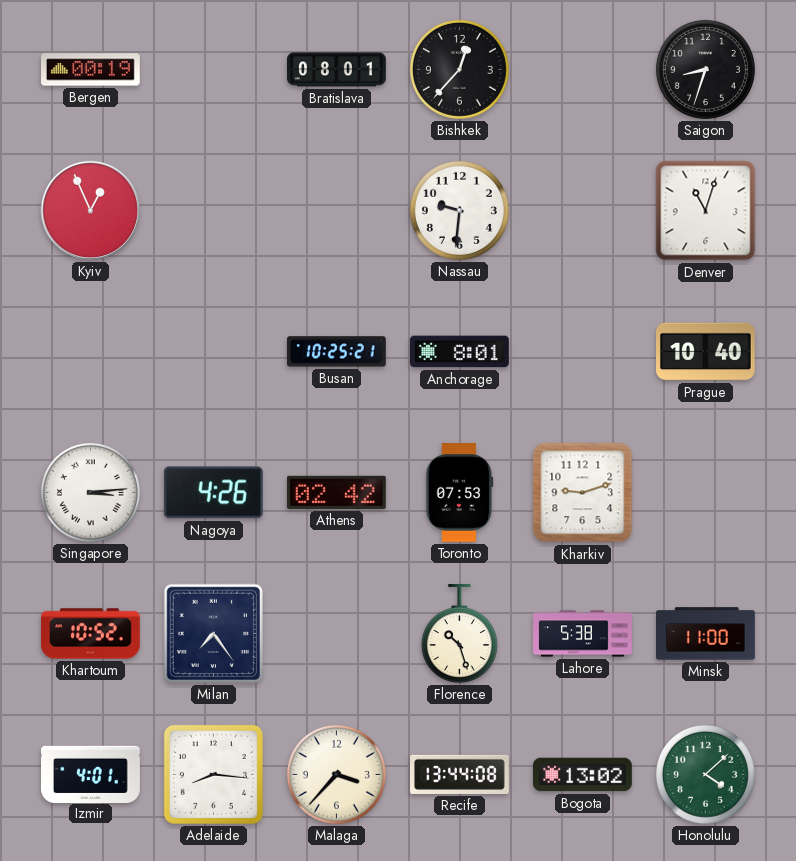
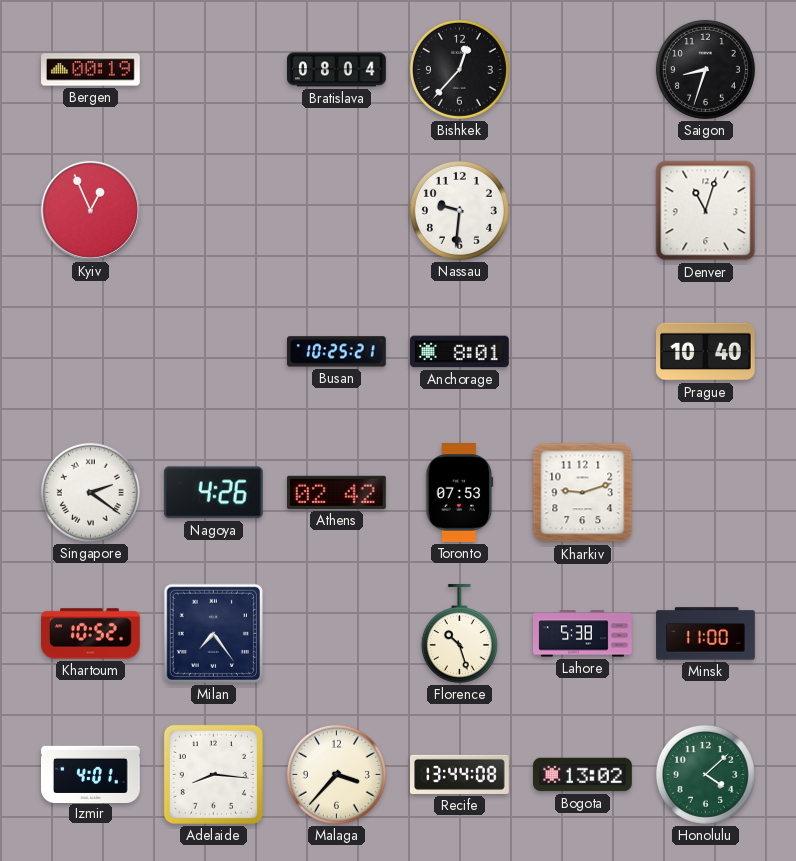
Bratislava: 08:01 -> 08:04 (337, 70)
Singapore: 3:14 -> 2:21 (90, 492)
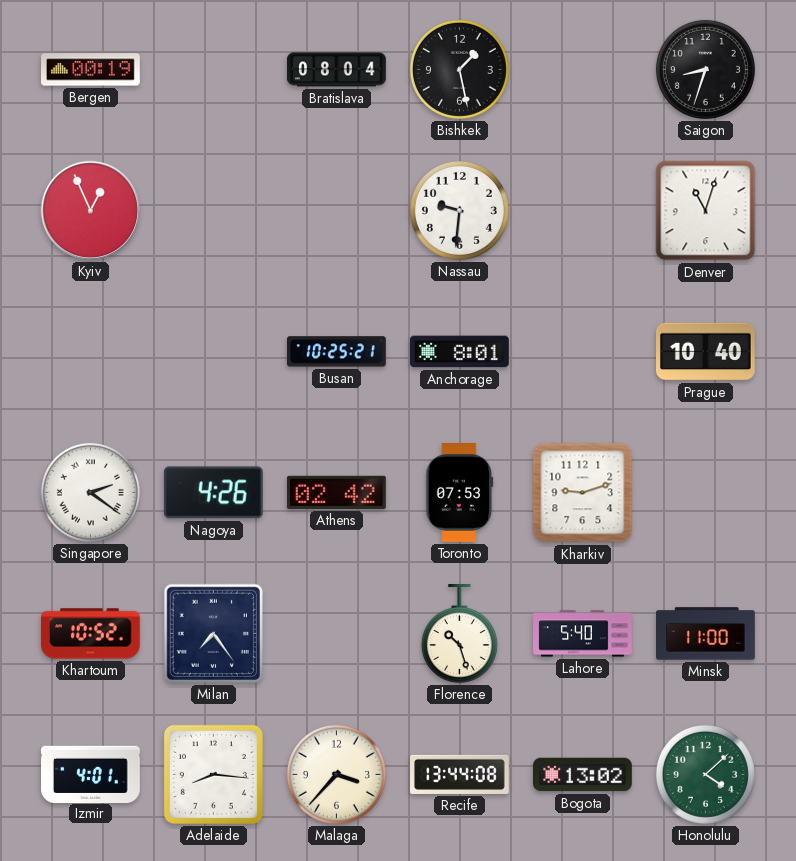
Bishkek: 12:37 -> 1:28 (459, 69)
Lahore: 5:38 -> 5:40 (583, 634)
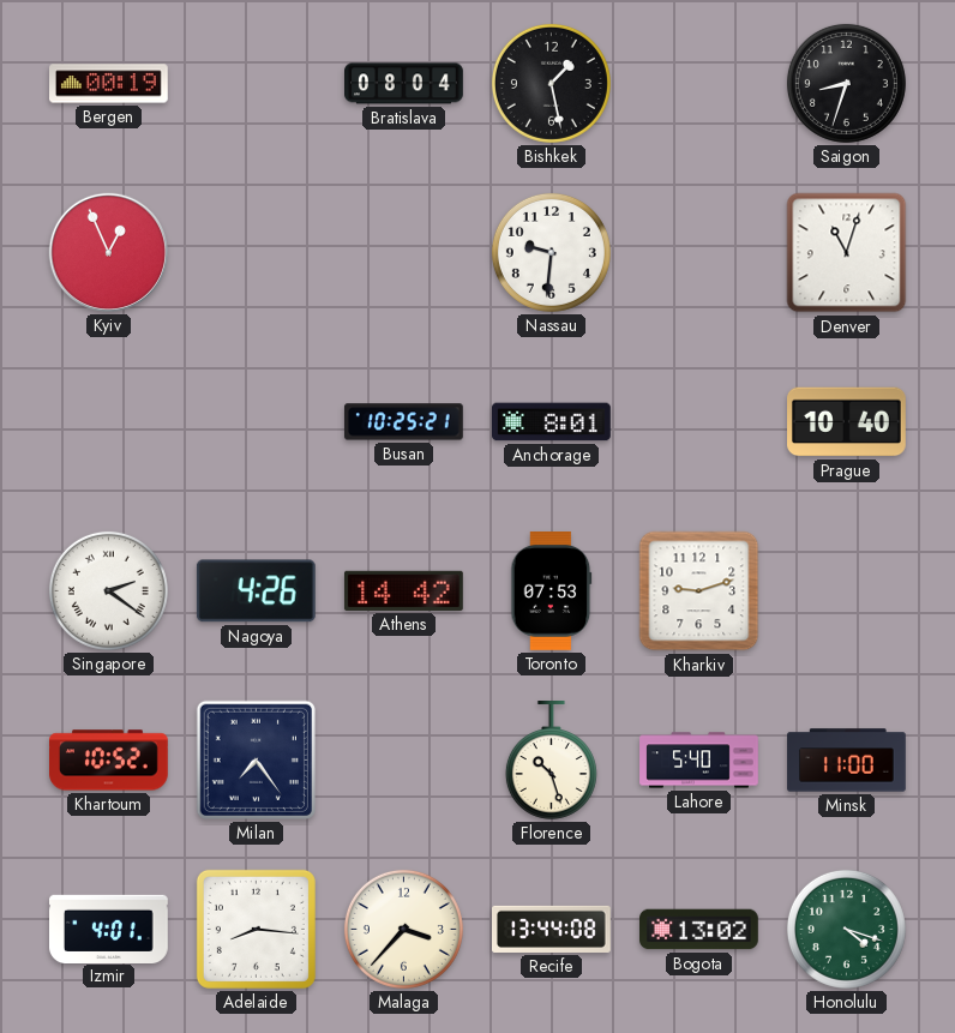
Athens: 02:42 -> 14:42 (403, 590)
Honolulu: 4:08 -> 4:18 (846, 929)
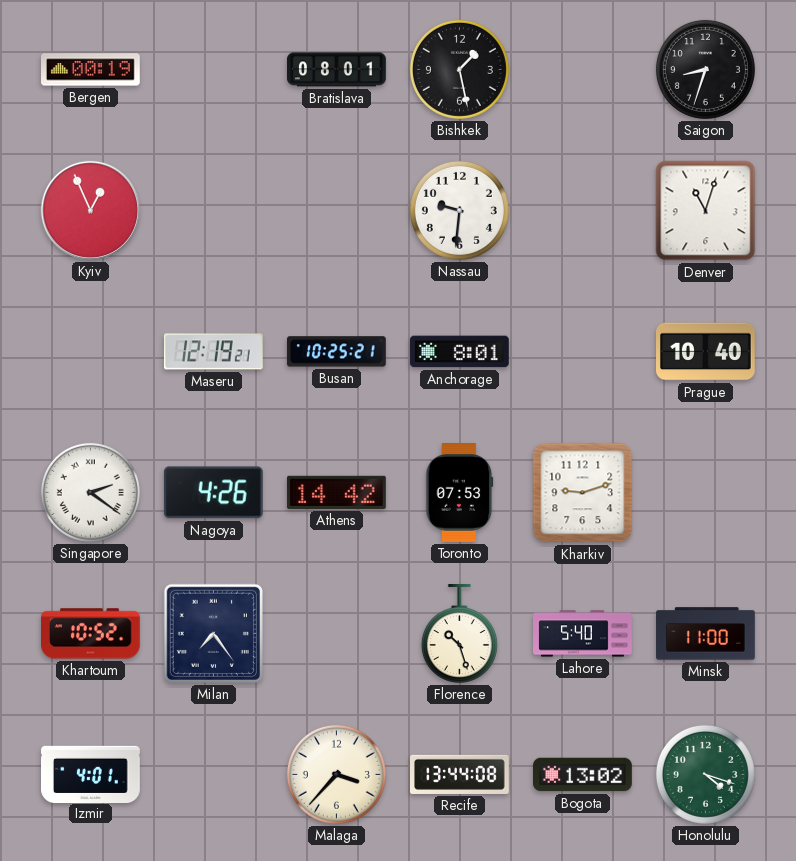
Bratislava: 08:04 -> 08:01 (337, 70)
Maseru: none -> 12:19 (214, 352)
Adelaide: 8:16 -> none (256, 929)
